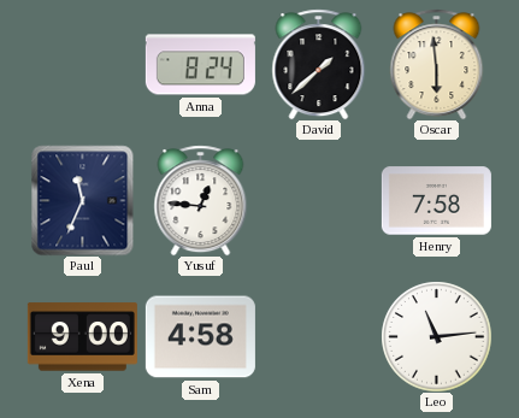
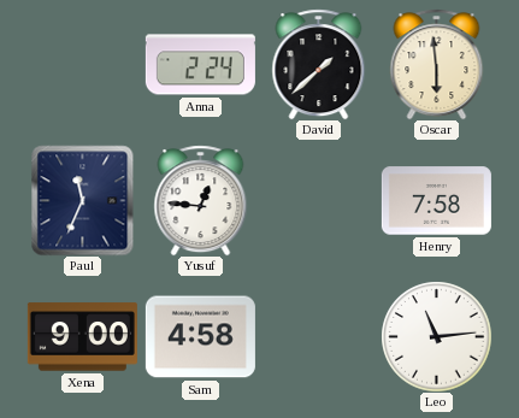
Anna: 8:24 -> 2:24 (200, 65)
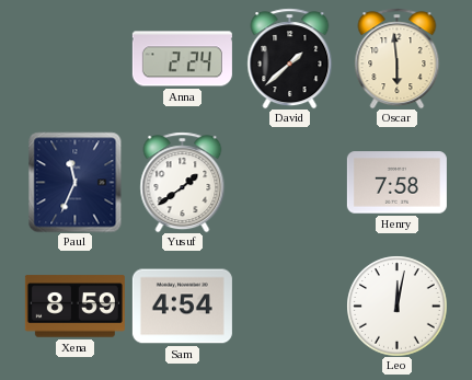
Yusuf: 12:46 -> 1:39 (183, 182)
Xena: 9:00 -> 8:59 (74, 307)
Sam: 4:58 -> 4:54 (182, 307)
Leo: 11:14 -> 12:02 (396, 306)
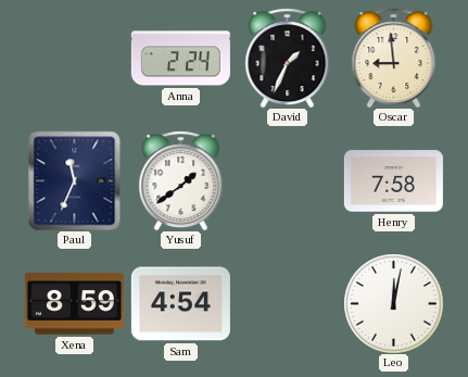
David: 1:38 -> 1:34 (288, 58)
Oscar: 5:59 -> 8:59 (394, 58)
